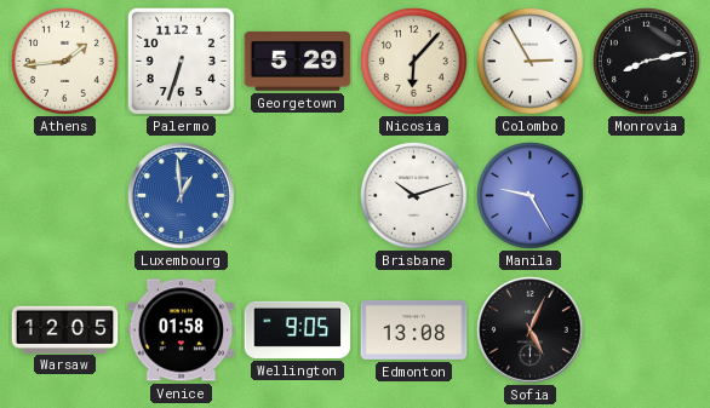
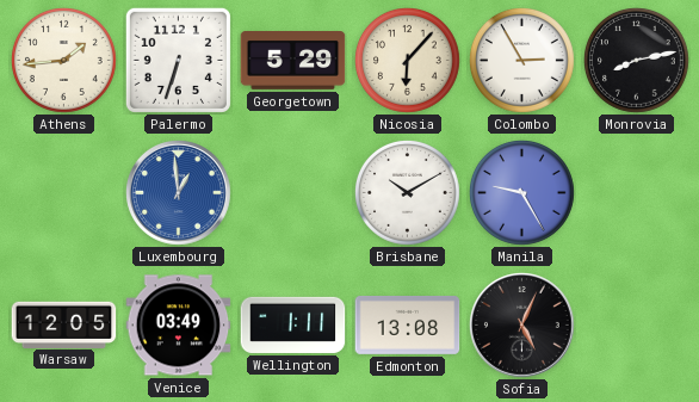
Brisbane: 10:12 -> 10:10 (408, 193)
Venice: 01:58 -> 03:49 (179, 326)
Wellington: 9:05 -> 1:11 (293, 324)
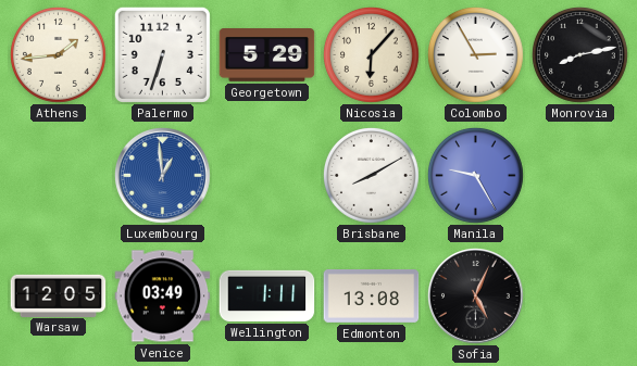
Brisbane: 10:10 -> 8:10 (372, 176)
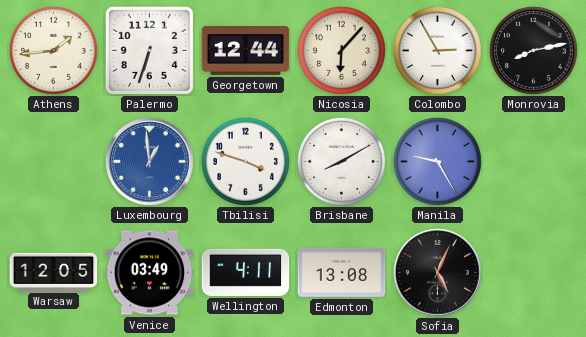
Georgetown: 5:29 -> 12:44 (246, 51)
Tbilisi: none -> 3:48 (246, 162)
Wellington: 1:11 -> 4:11 (246, 272)
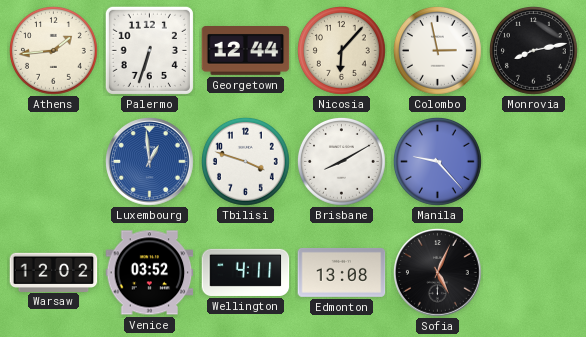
Colombo: 2:55 -> 2:58 (438, 51)
Manila: 9:25 -> 9:23 (438, 162)
Warsaw: 12:05 -> 12:02 (54, 272)
Venice: 03:49 -> 03:52 (150, 273)
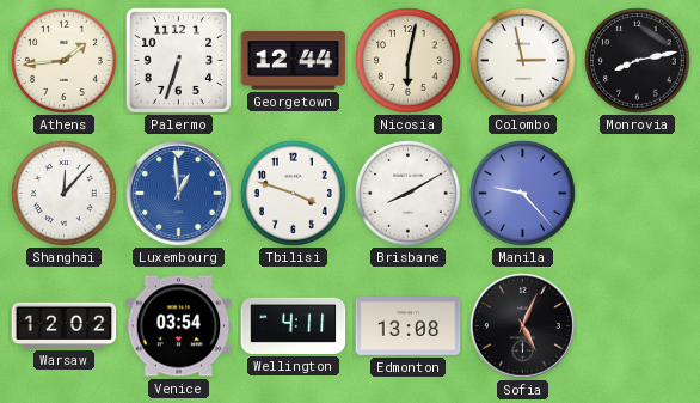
Nicosia: 6:07 -> 6:02 (409, 61)
Shanghai: none -> 12:07 (65, 194)
Venice: 03:52 -> 03:54 (179, 326)
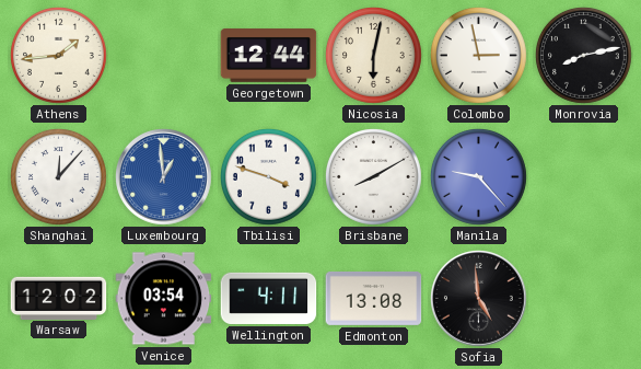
Palermo: 6:33 -> none (178, 60)
Sofia: 5:04 -> 4:59 (479, 299)
